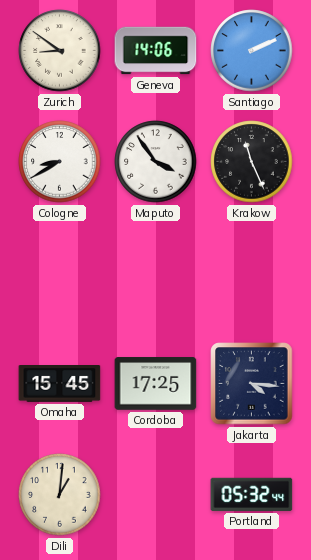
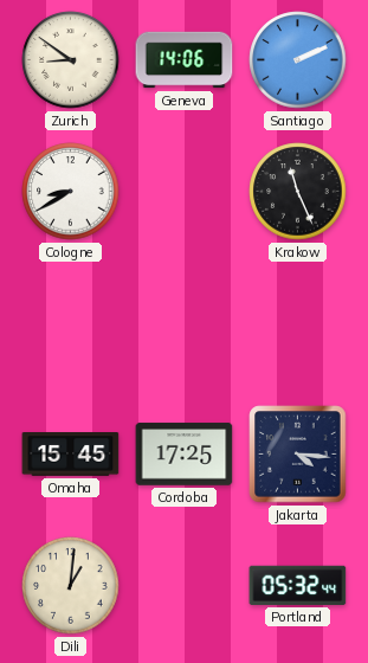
Maputo: 3:54 -> none (156, 162)
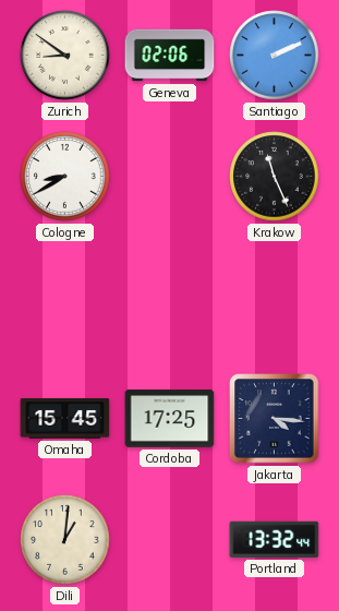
Geneva: 14:06 -> 02:06 (170, 56)
Portland: 05:32 -> 13:32 (275, 539)
